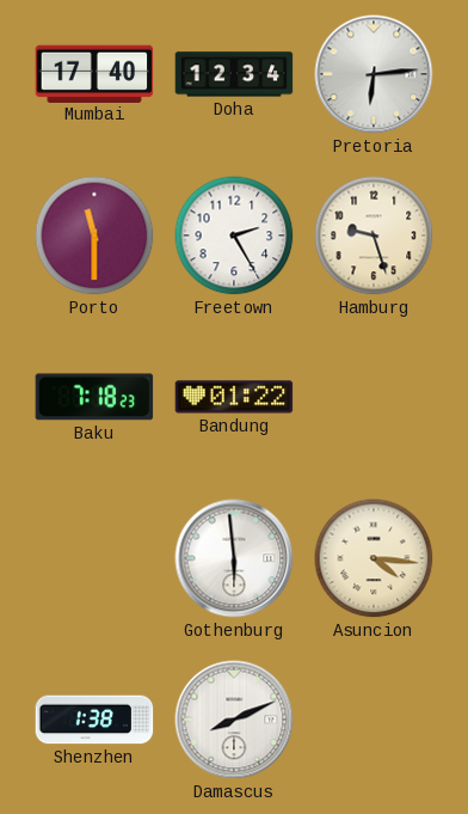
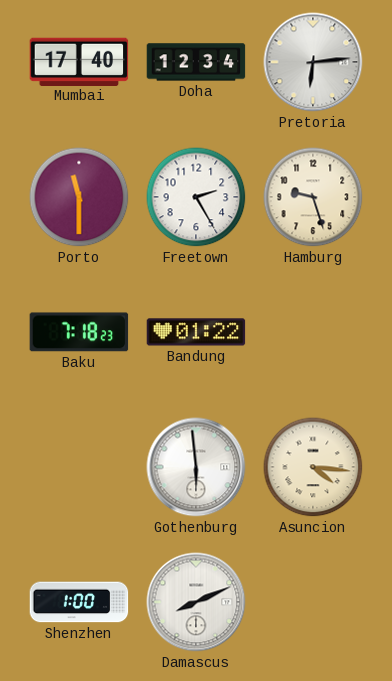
Shenzhen: 1:38 -> 1:00 (79, 602)
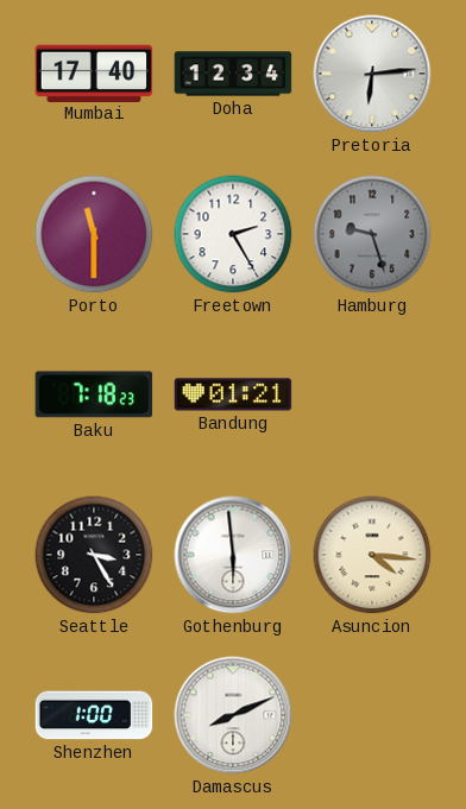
Hamburg dial: cream -> grey (372, 234)
Bandung: 01:22 -> 01:21 (233, 394)
Seattle: none -> 3:25 (94, 555)
